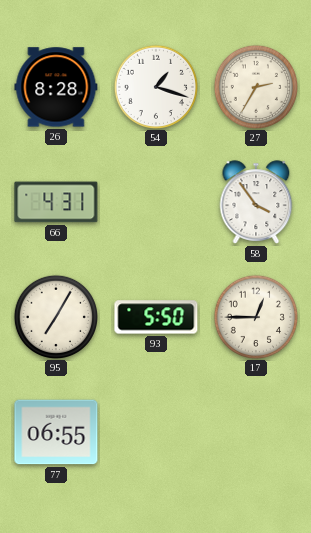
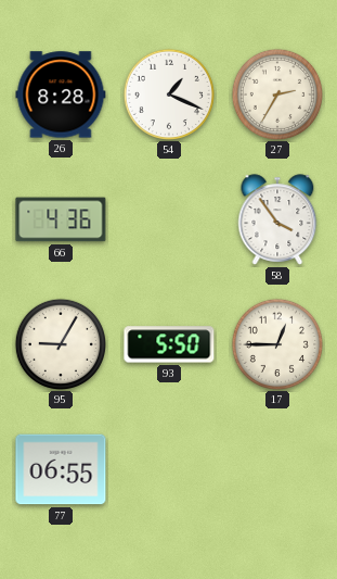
54: 1:18 -> 1:19 (168, 93)
66: 4:31 -> 4:36 (61, 219)
95: 7:05 -> 9:05 (60, 343)
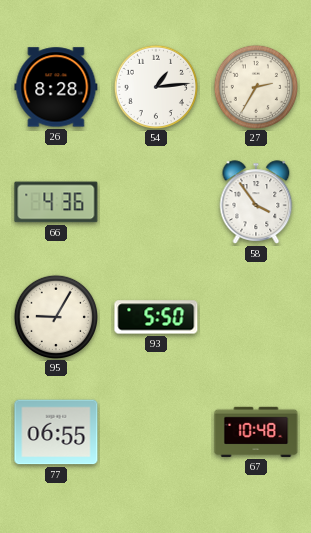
54: 1:19 -> 1:14 (155, 86)
17: 12:45 -> none (276, 343)
67: none -> 10:48 (256, 432)
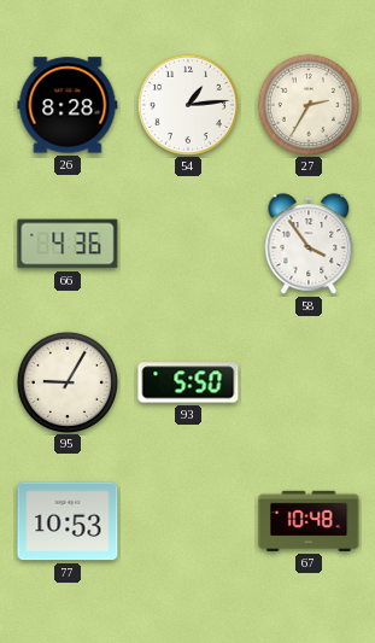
77: 06:55 -> 10:53 (68, 521)
